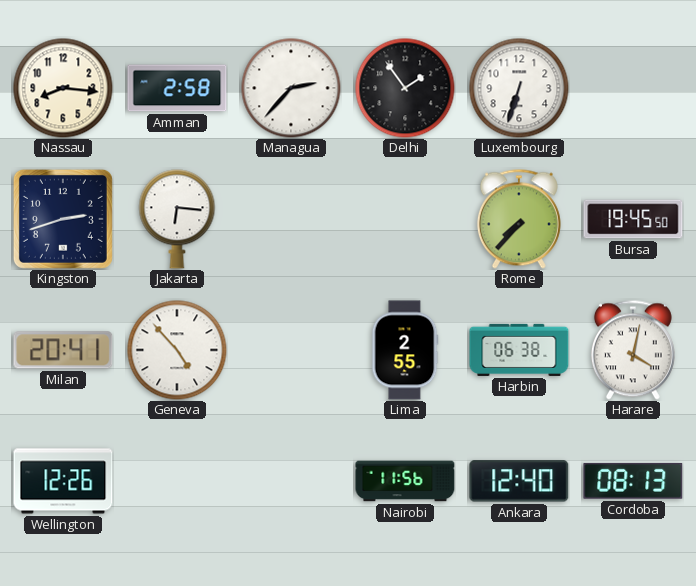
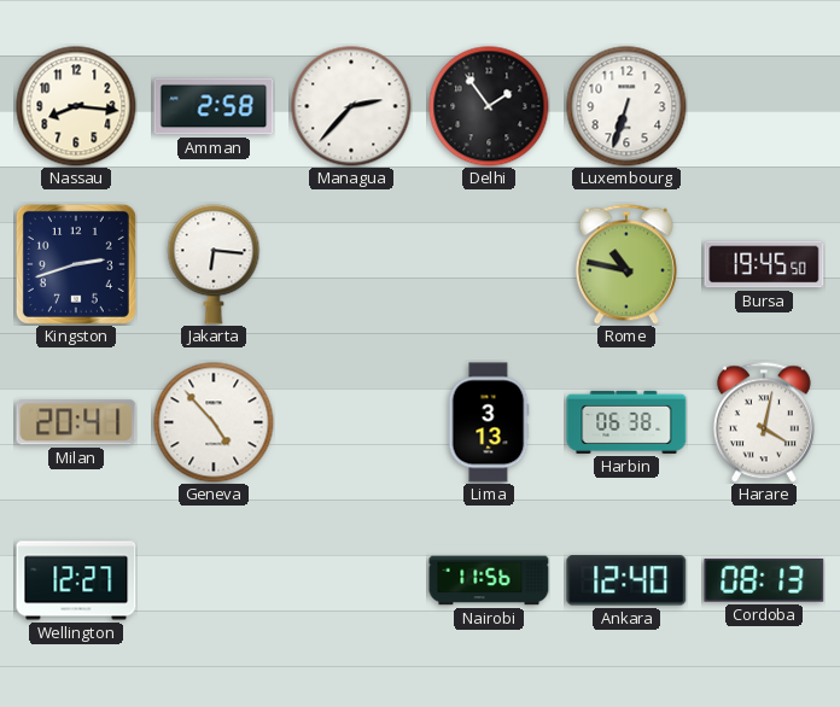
Rome: 7:37 -> 10:47 (626, 264)
Lima: 2:55 -> 3:13 (489, 422)
Wellington: 12:26 -> 12:27 (76, 580)
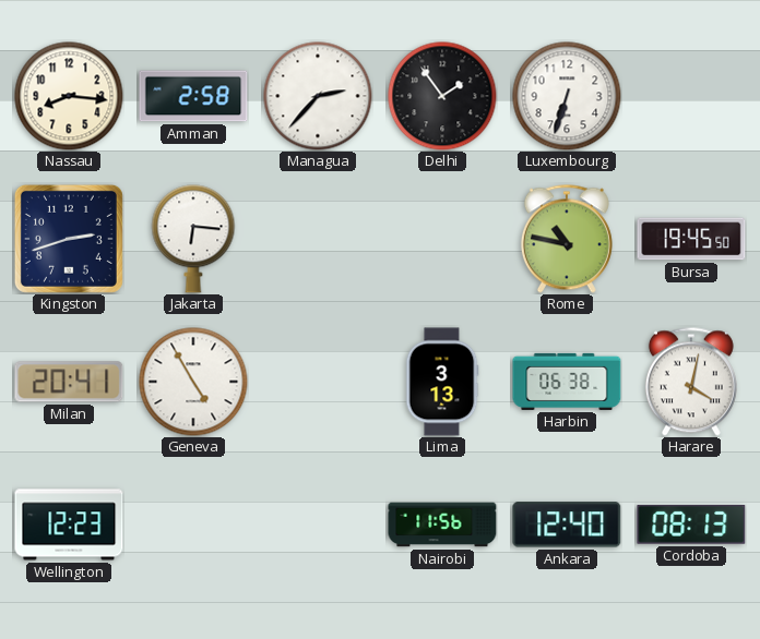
Geneva: 4:53 -> 4:55 (193, 382)
Wellington: 12:27 -> 12:23 (69, 525)
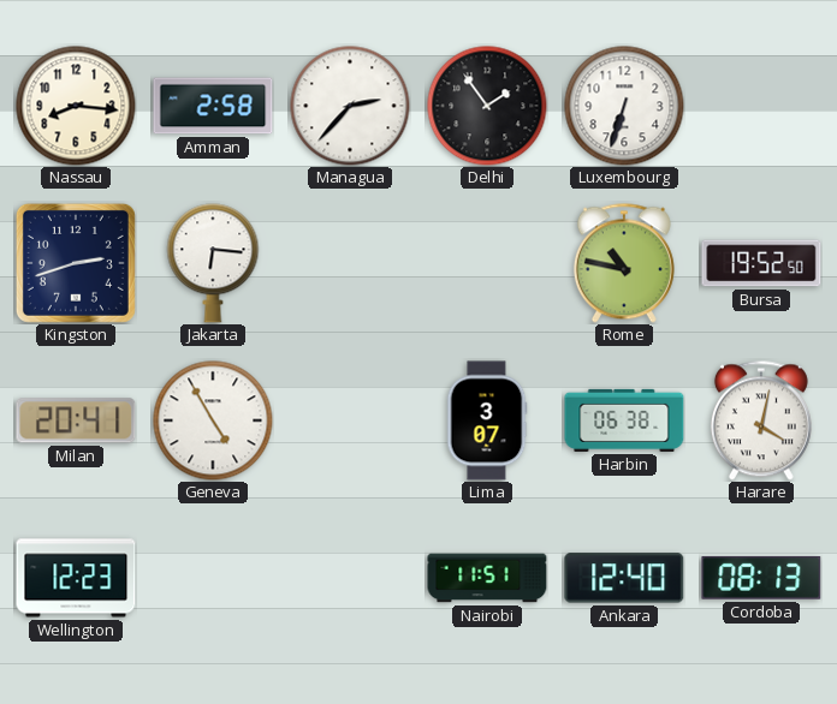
Bursa: 19:45 -> 19:52 (761, 263)
Lima: 3:13 -> 3:07 (487, 420)
Nairobi: 11:56 -> 11:51 (487, 578)
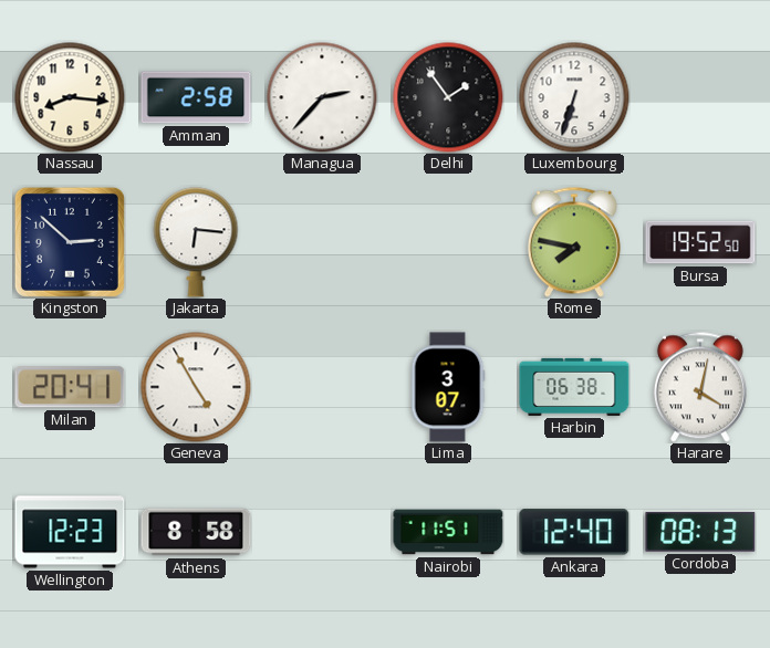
Kingston: 2:42 -> 2:52 (70, 242)
Rome: 10:47 -> 7:47 (574, 242)
Athens: none -> 8:58 (196, 532)
